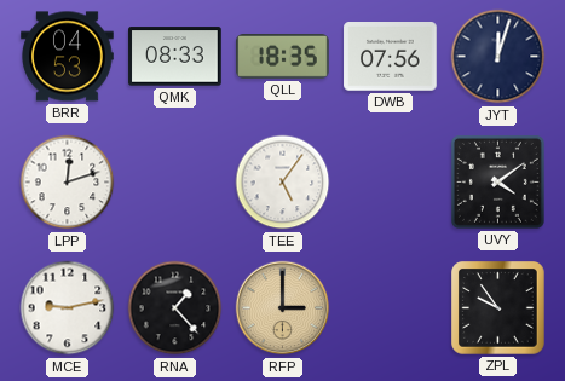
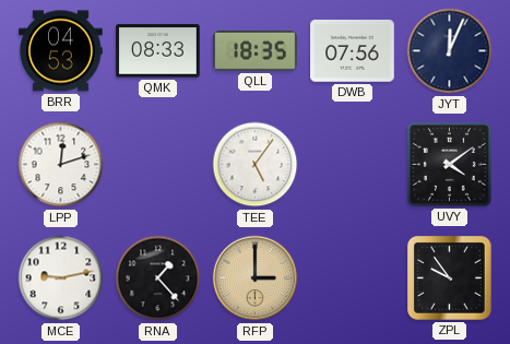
JYT: 12:03 -> 12:04 (450, 51)
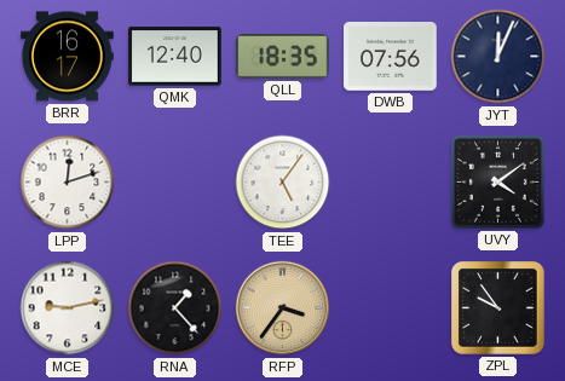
BRR: 04:53 -> 16:17 (68, 57)
QMK: 08:33 -> 12:40 (175, 57)
RFP: 3:00 -> 3:36 (283, 308)
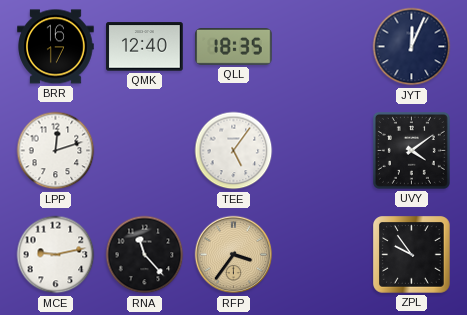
DWB: 07:56 -> none (391, 57)
RNA: 1:23 -> 11:23 (145, 255)
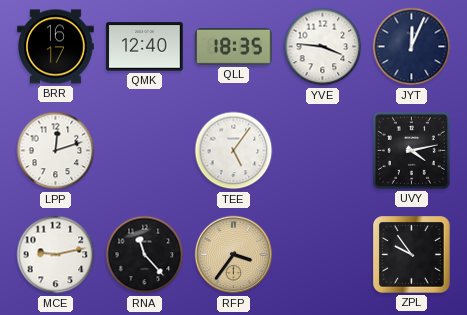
YVE: none -> 3:46 (323, 47)
UVY: 4:09 -> 4:13 (411, 150)
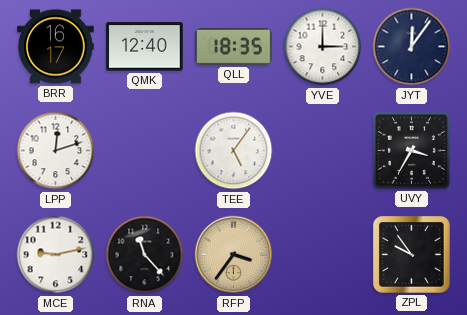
YVE: 3:46 -> 3:00 (323, 47)
JYT: 12:04 -> 12:06 (412, 47)
UVY: 4:13 -> 3:35 (411, 150)
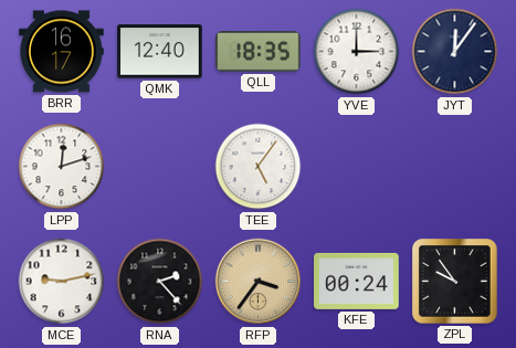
UVY: 3:35 -> none (411, 150)
RNA: 11:23 -> 2:23 (160, 282)
KFE: none -> 00:24 (357, 281)
